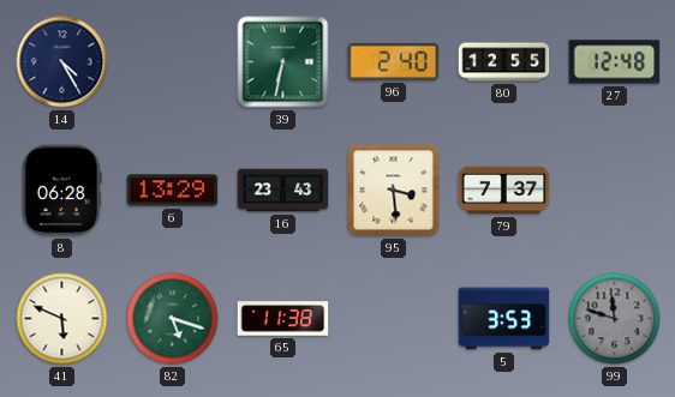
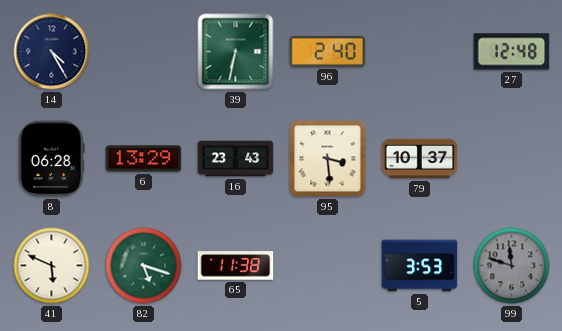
80: 12:55 -> none (504, 62)
79: 7:37 -> 10:37 (420, 159)
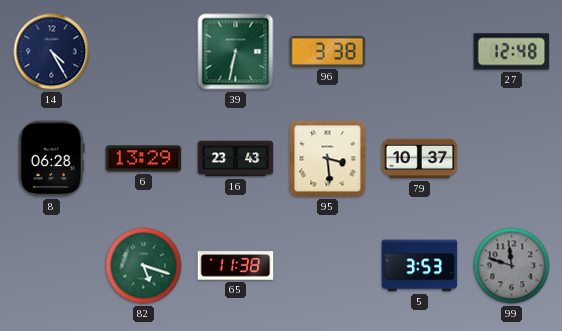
96: 2:40 -> 3:38 (328, 51)
41: 5:49 -> none (52, 266)
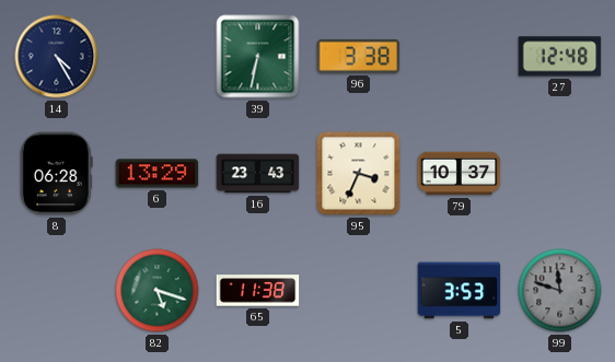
95: 3:29 -> 3:34 (359, 174)
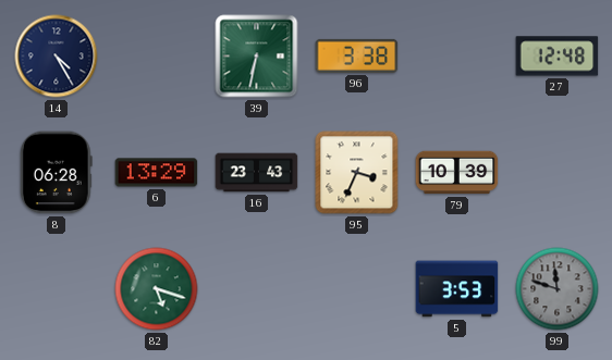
79: 10:37 -> 10:39 (457, 173)
65: 11:38 -> none (258, 291)
